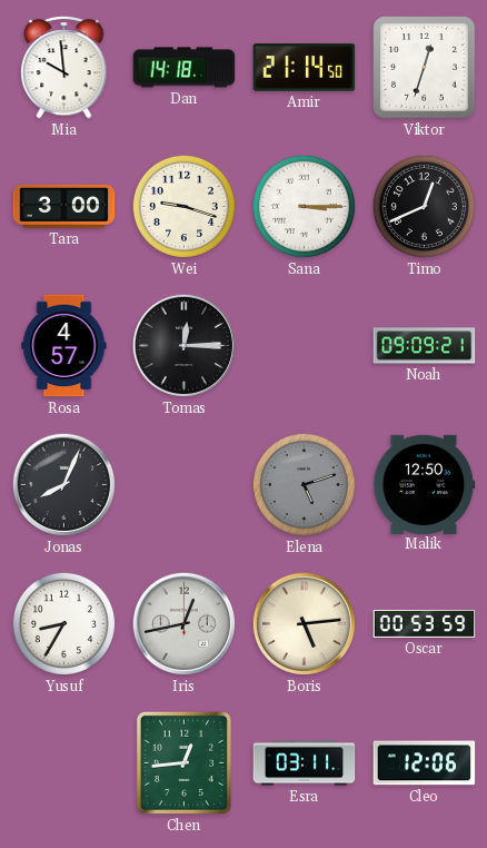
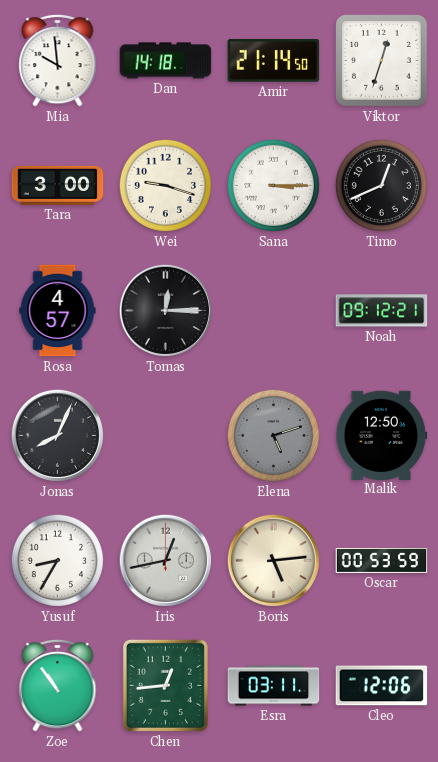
Noah: 09:09 -> 09:12 (382, 311)
Zoe: none -> 10:54 (58, 685)
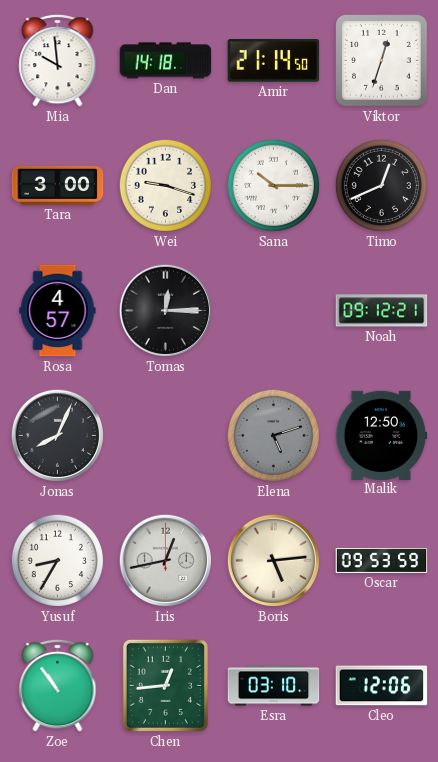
Sana: 3:15 -> 10:15 (273, 185)
Oscar: 00:53 -> 09:53 (382, 560)
Esra: 03:11 -> 03:10 (274, 686)
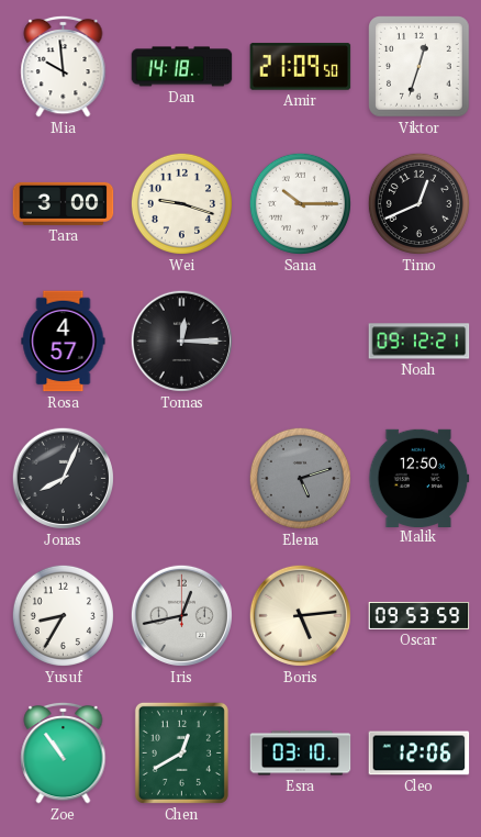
Amir: 21:14 -> 21:09 (301, 67)
Chen: 12:44 -> 12:40 (181, 752)
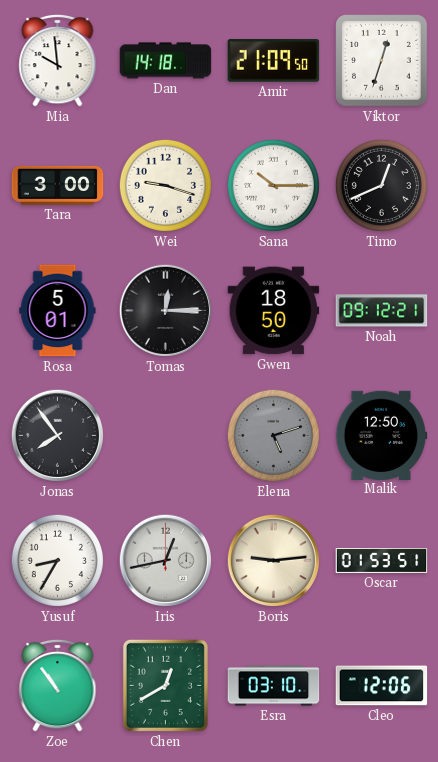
Rosa: 4:57 -> 5:01 (58, 311)
Gwen: none -> 18:50 (274, 311)
Jonas: 8:04 -> 7:54 (57, 435)
Boris: 5:14 -> 9:14 (273, 560)
Oscar: 09:53 -> 01:53 (382, 560)
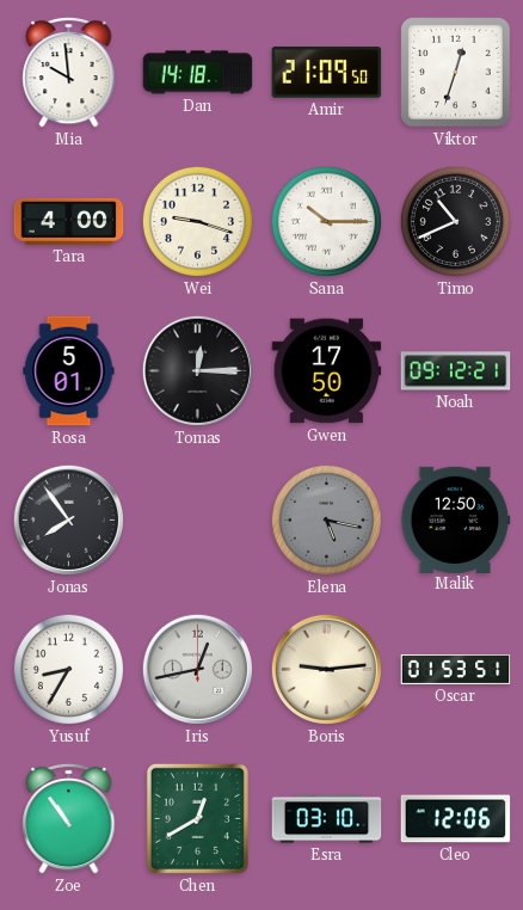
Tara: 3:00 -> 4:00 (69, 221)
Timo: 12:41 -> 10:41 (455, 221)
Gwen: 18:50 -> 17:50 (327, 371)
Elena: 5:12 -> 5:17 (326, 519)
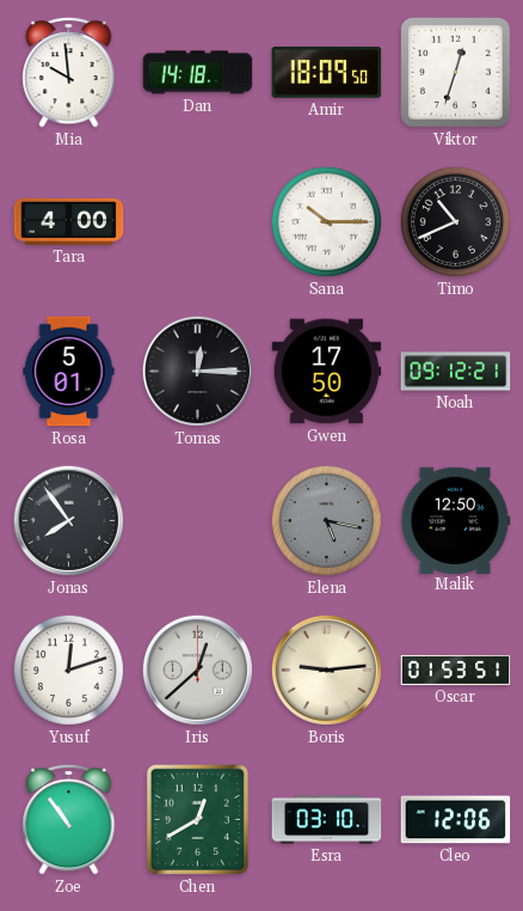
Amir: 21:09 -> 18:09 (327, 73)
Wei: 9:18 -> none (197, 221)
Yusuf: 8:35 -> 12:12 (68, 670)
Iris: 12:43 -> 12:38 (197, 670)
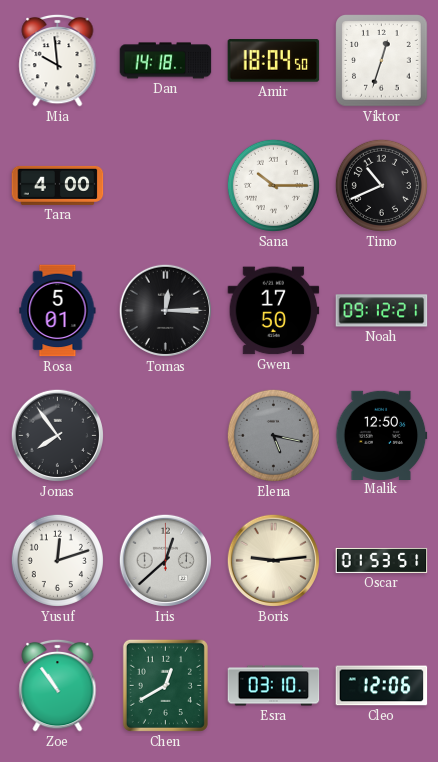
Amir: 18:09 -> 18:04 (274, 61)
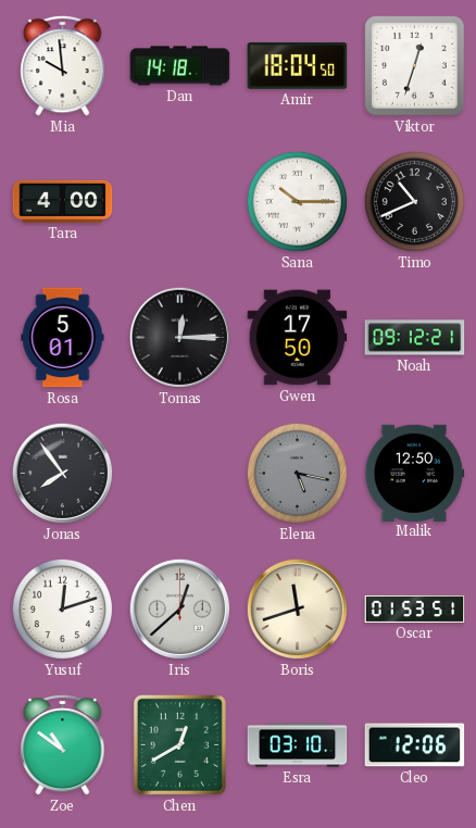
Boris: 9:14 -> 11:42 (297, 609)
Zoe: 10:54 -> 10:51 (63, 744)
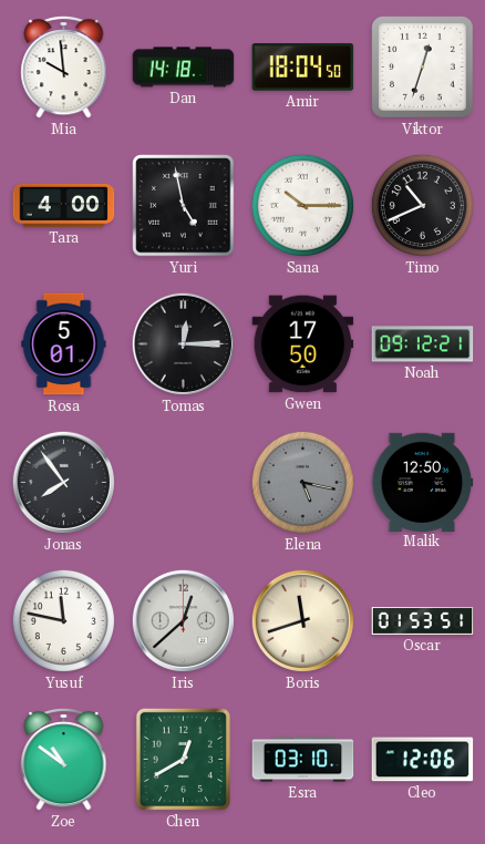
Yuri: none -> 4:58 (184, 206)
Yusuf: 12:12 -> 11:47 (63, 620)
